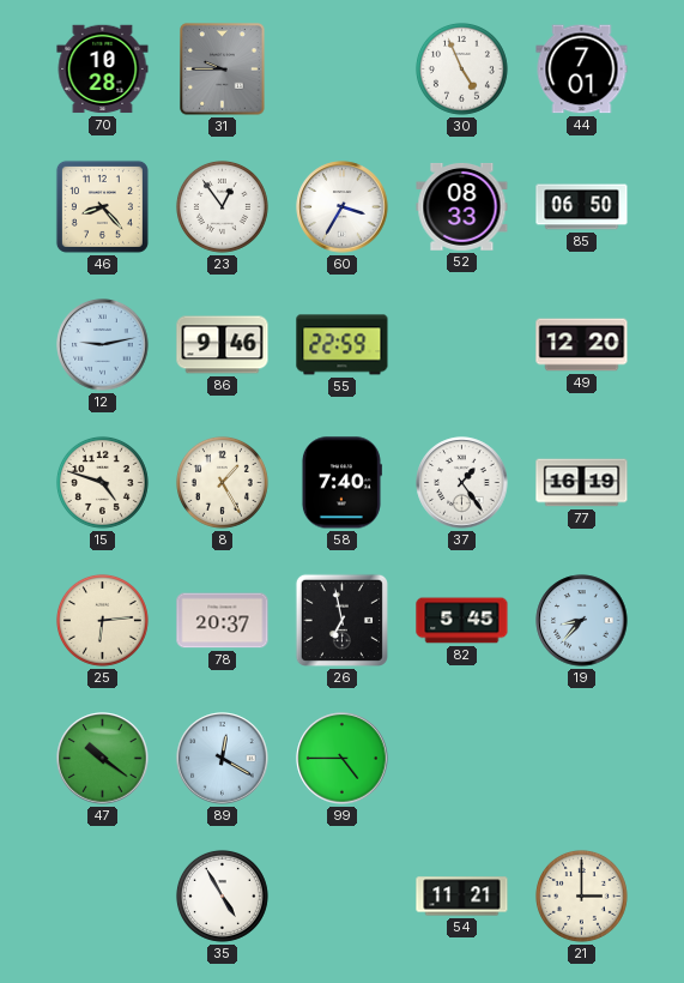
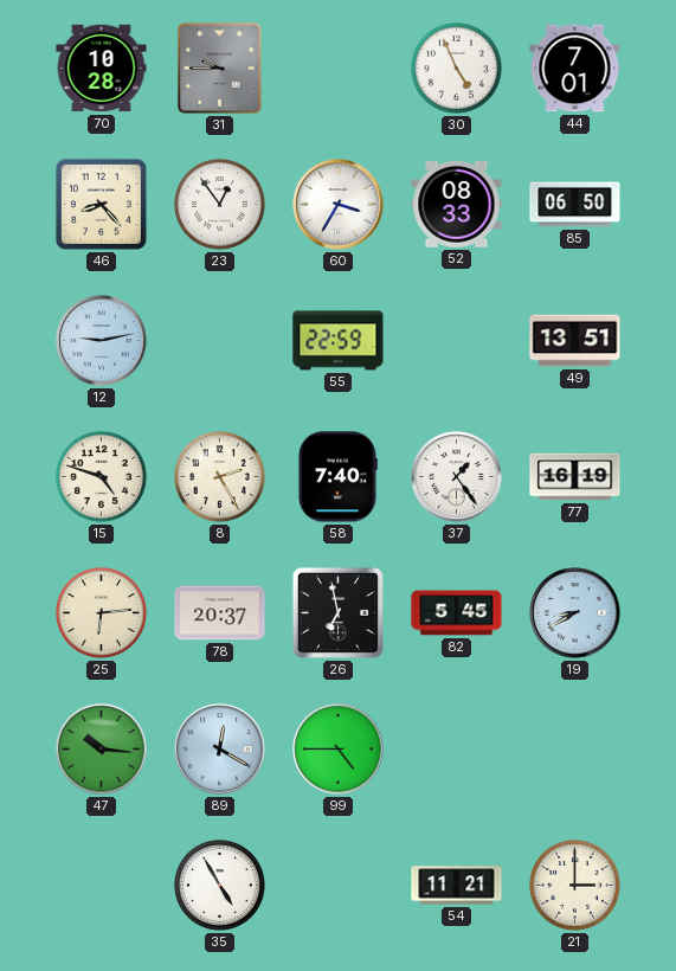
86: 9:46 -> none (223, 345)
49: 12:20 -> 13:51 (575, 341)
8: 1:25 -> 2:25 (219, 476)
19: 8:37 -> 8:40 (575, 613)
47: 10:21 -> 10:16 (102, 750)
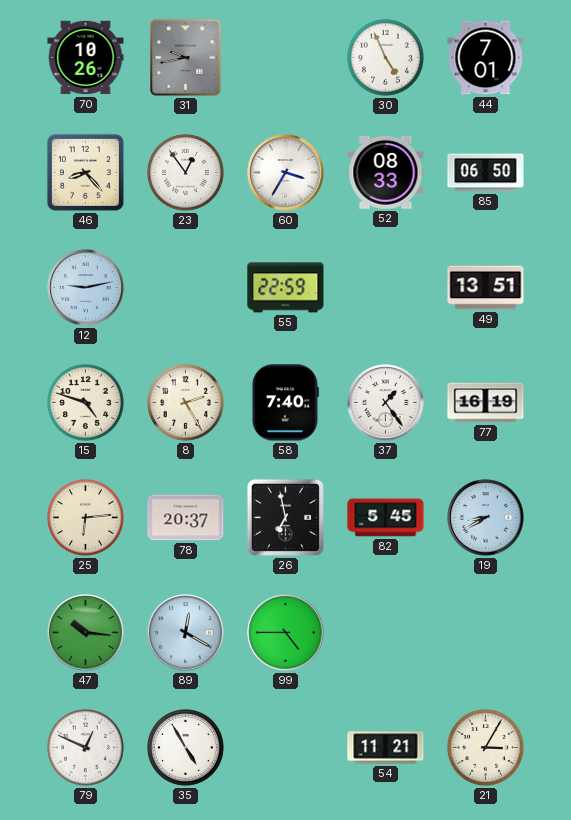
70: 10:28 -> 10:26 (86, 58)
31: 9:45 -> 9:43 (186, 58)
79: none -> 12:49 (85, 747)
21: 3:00 -> 3:05 (485, 747)
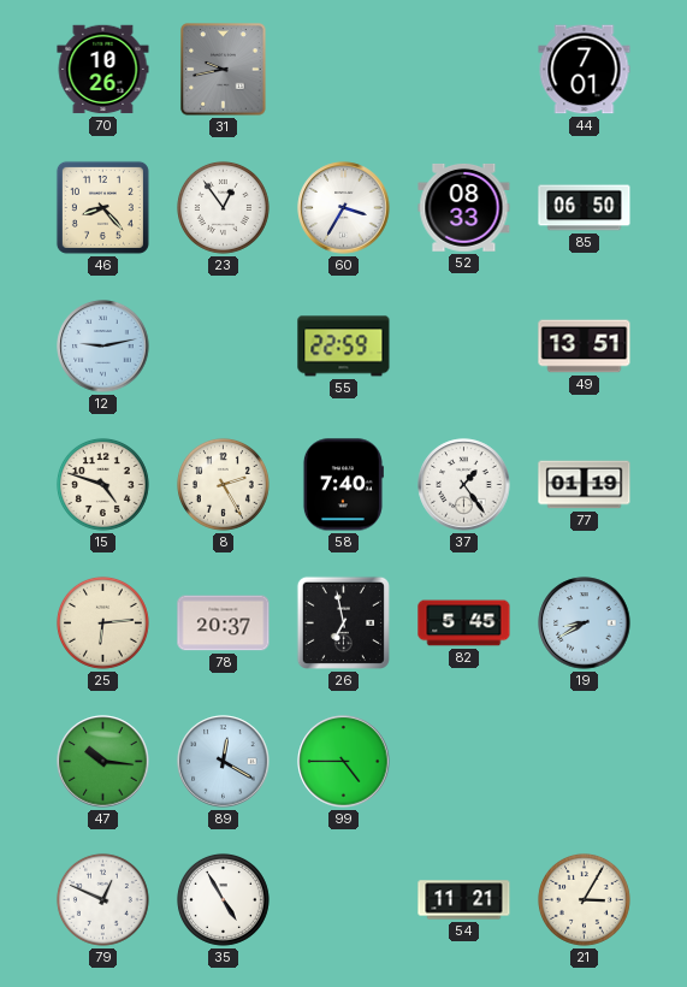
30: 4:56 -> none (385, 57)
77: 16:19 -> 01:19 (585, 485)
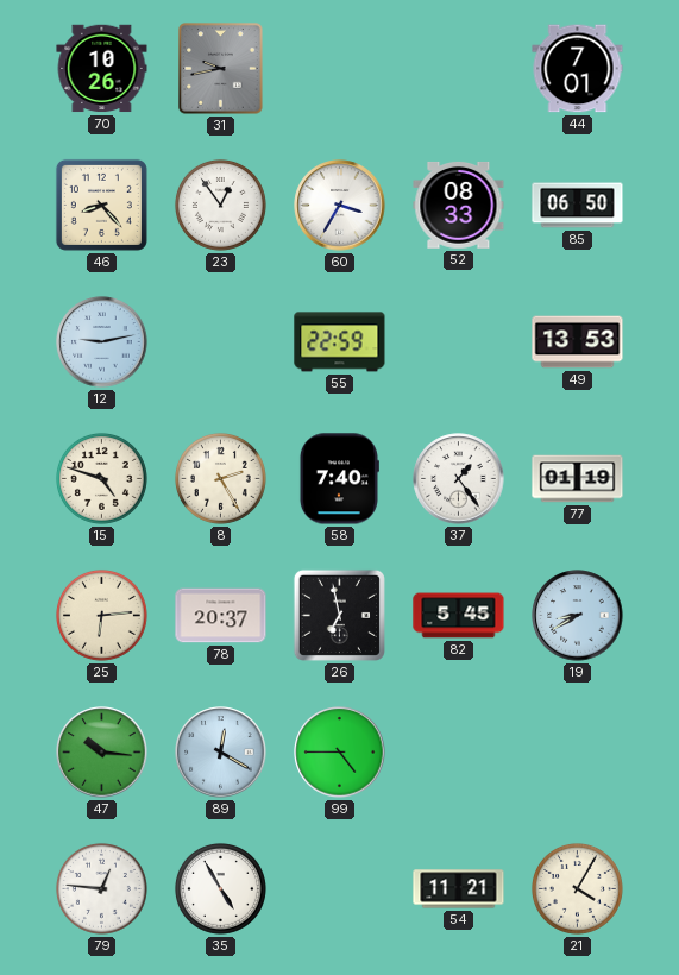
49: 13:51 -> 13:53 (578, 342)
79: 12:49 -> 12:46 (101, 888)
21: 3:05 -> 4:05 (577, 888)
